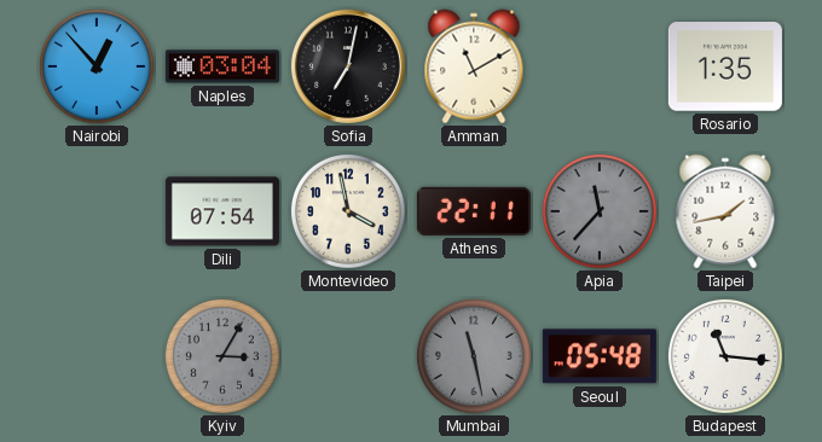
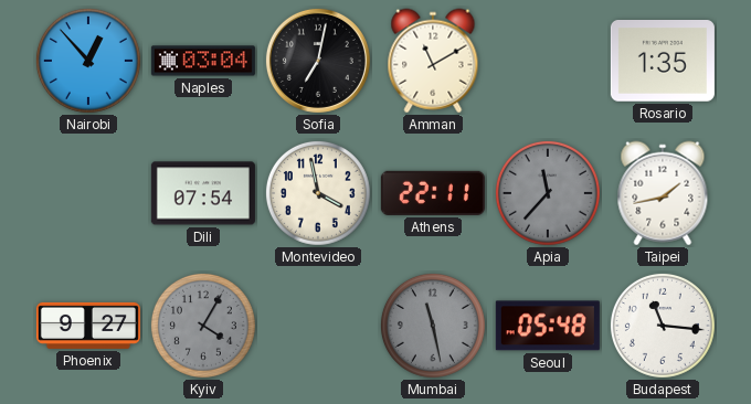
Phoenix: none -> 9:27 (88, 326)
Kyiv: 3:05 -> 4:05 (203, 326)
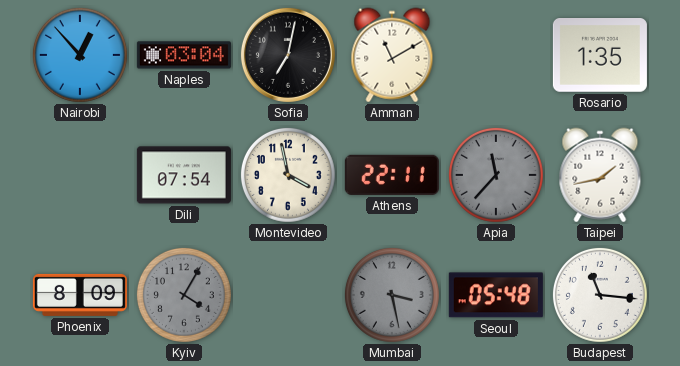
Phoenix: 9:27 -> 8:09 (80, 295)
Mumbai: 11:28 -> 3:28 (392, 295)
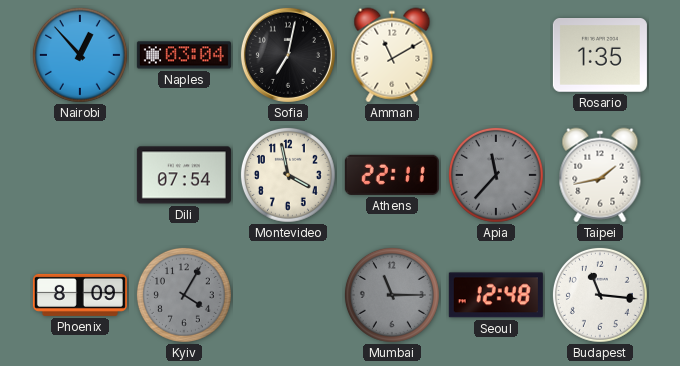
Mumbai: 3:28 -> 11:15 (392, 295)
Seoul: 05:48 -> 12:48 (496, 295)
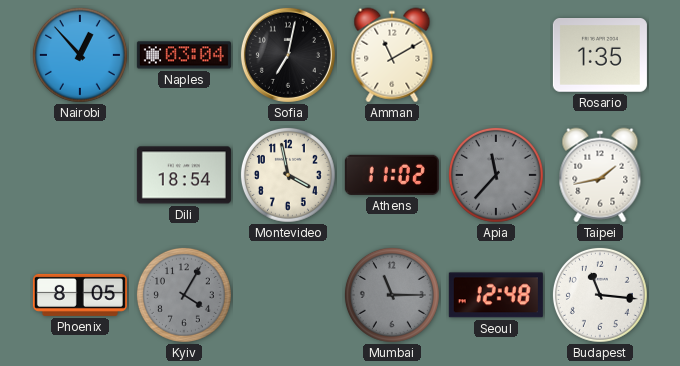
Dili: 07:54 -> 18:54 (184, 175)
Athens: 22:11 -> 11:02 (392, 175)
Phoenix: 8:09 -> 8:05 (80, 295)
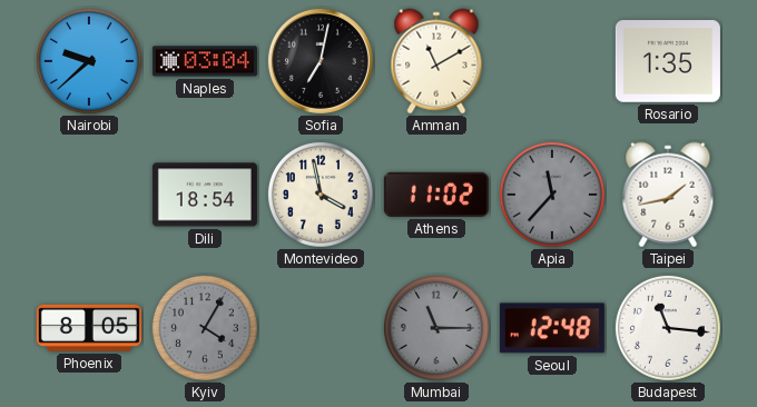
Nairobi: 12:53 -> 9:38 (89, 61)
